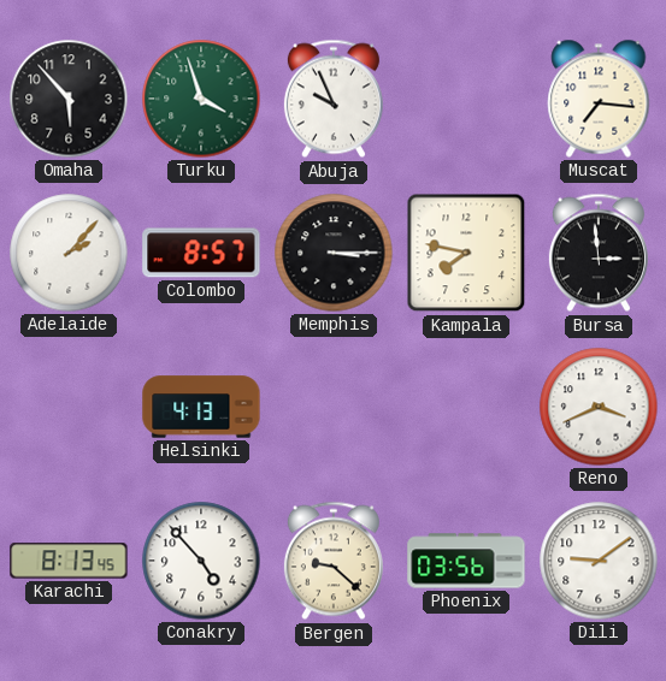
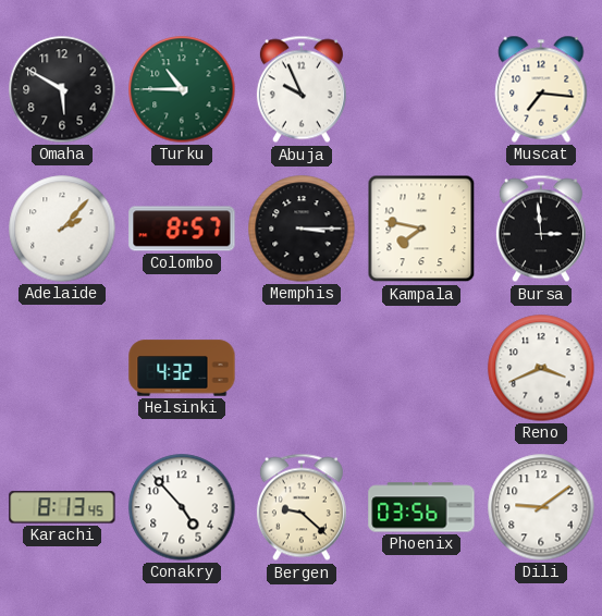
Omaha: 5:53 -> 5:50 (62, 89)
Turku: 3:57 -> 10:45 (182, 89)
Helsinki: 4:13 -> 4:32 (182, 368)
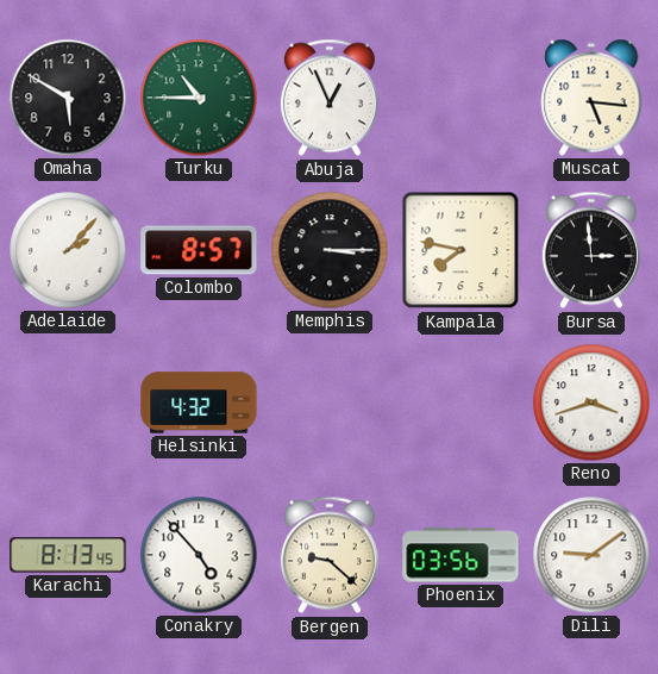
Abuja: 9:56 -> 12:56 (330, 98)
Muscat: 7:16 -> 5:16 (591, 98)
Reno: 3:41 -> 3:42 (591, 402)
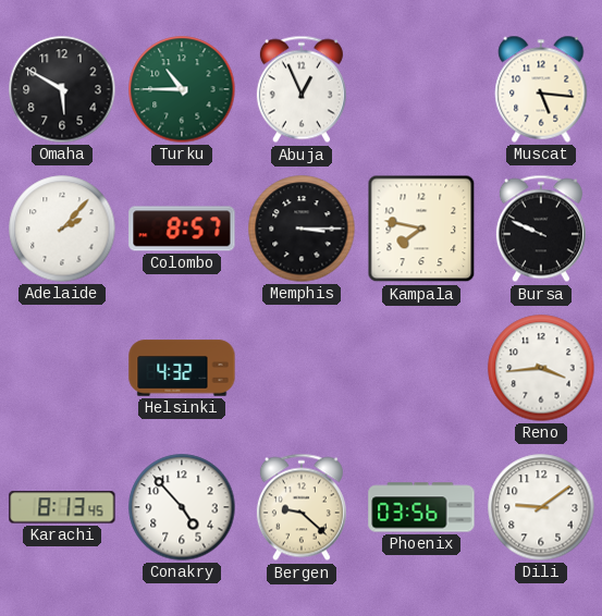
Bursa: 2:59 -> 9:49 (541, 229)
Reno: 3:42 -> 3:44 (541, 368)
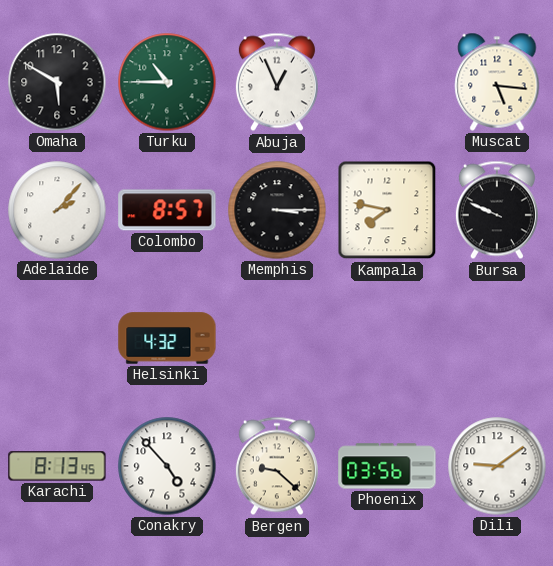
Reno: 3:44 -> none (541, 368)
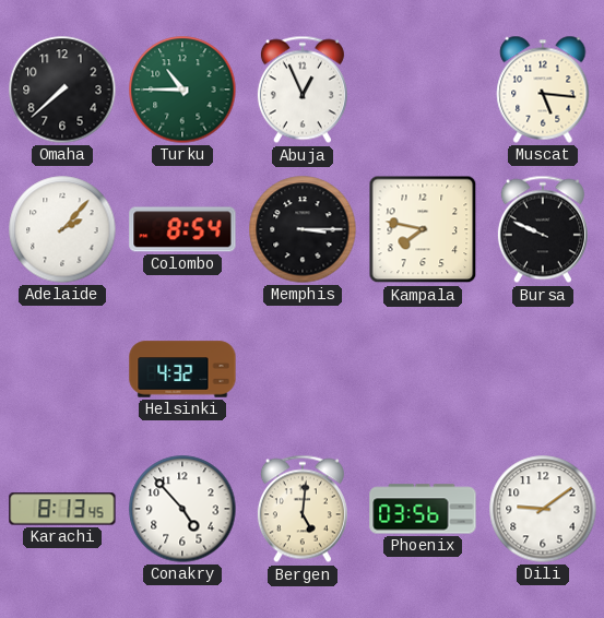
Omaha: 5:50 -> 7:38 (62, 90)
Colombo: 8:57 -> 8:54 (182, 229)
Bergen: 9:22 -> 5:01 (303, 509)
